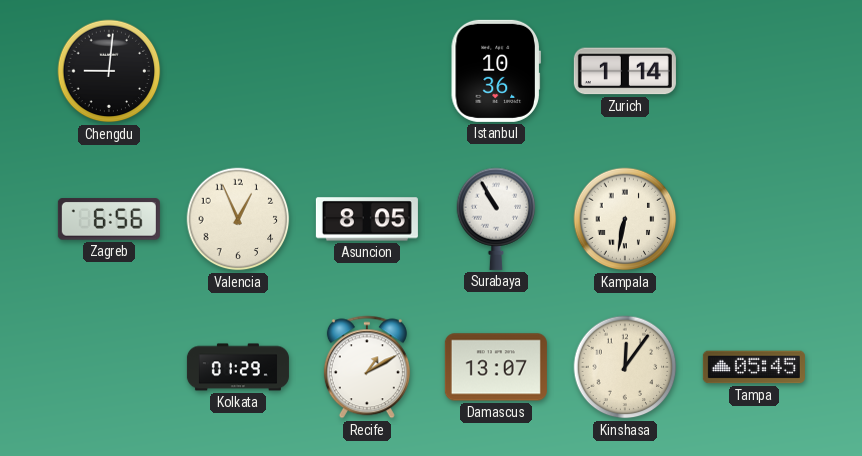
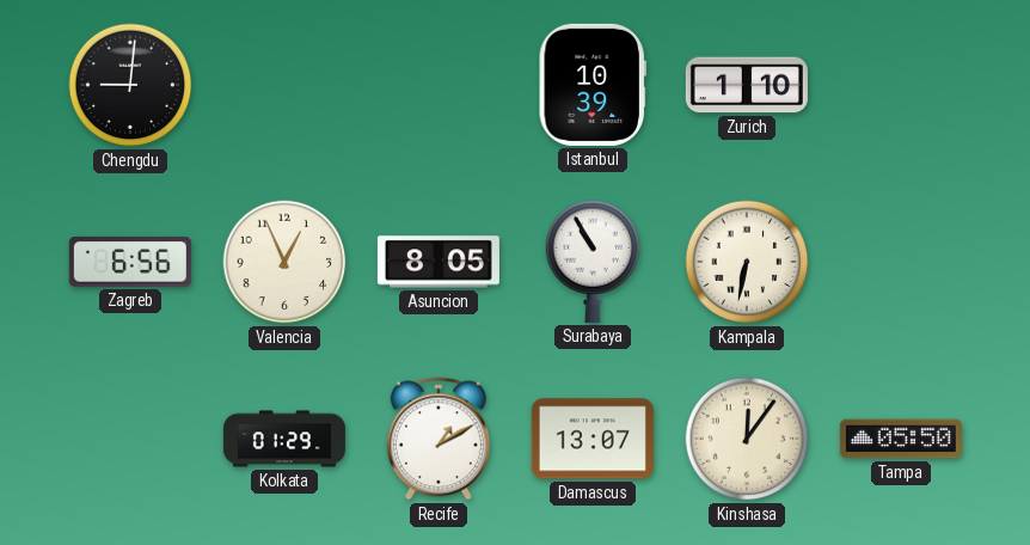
Istanbul: 10:36 -> 10:39 (593, 85)
Zurich: 1:14 -> 1:10 (747, 85)
Tampa: 05:45 -> 05:50 (901, 439)
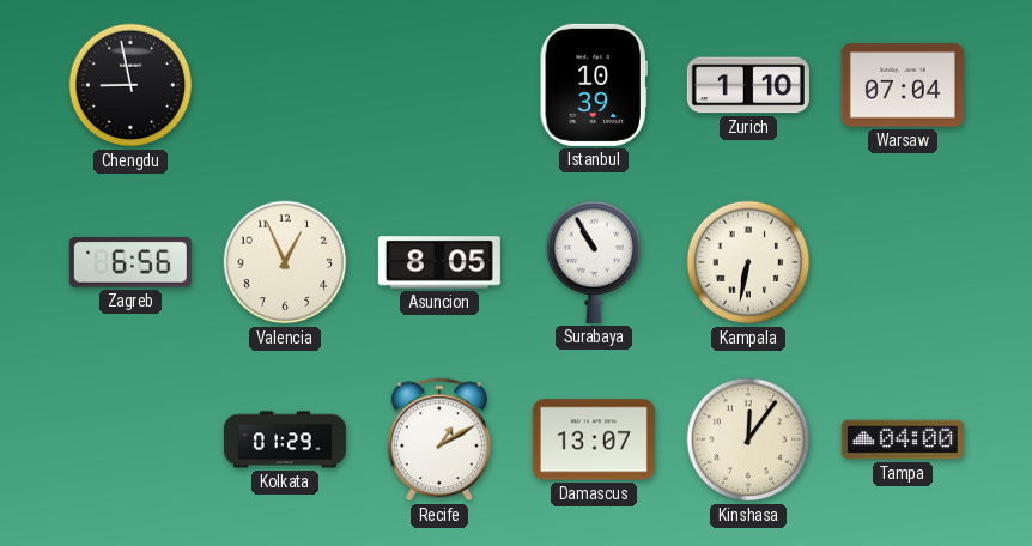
Chengdu: 9:01 -> 8:58 (130, 85)
Warsaw: none -> 07:04 (903, 85)
Tampa: 05:50 -> 04:00 (903, 439)
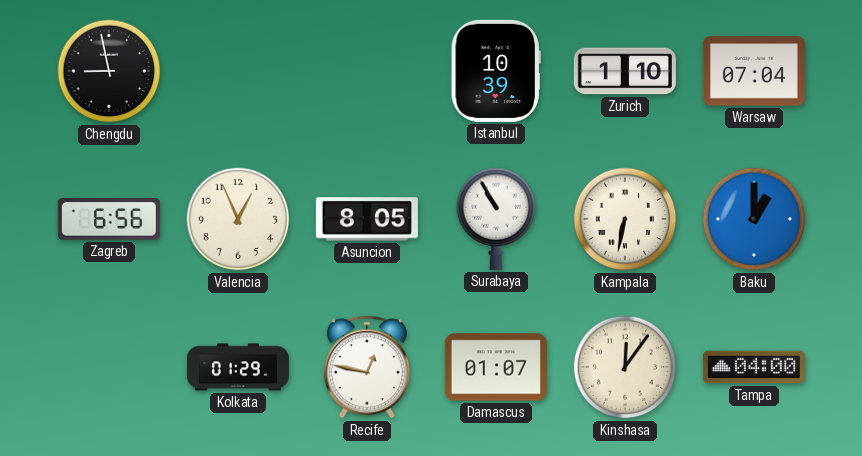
Baku: none -> 1:00 (754, 219)
Recife: 1:10 -> 12:47 (367, 367)
Damascus: 13:07 -> 01:07 (496, 367)
